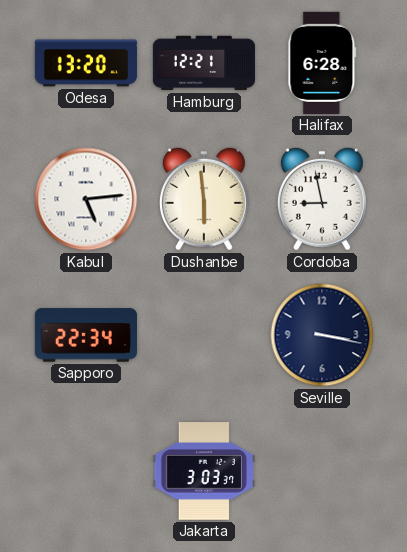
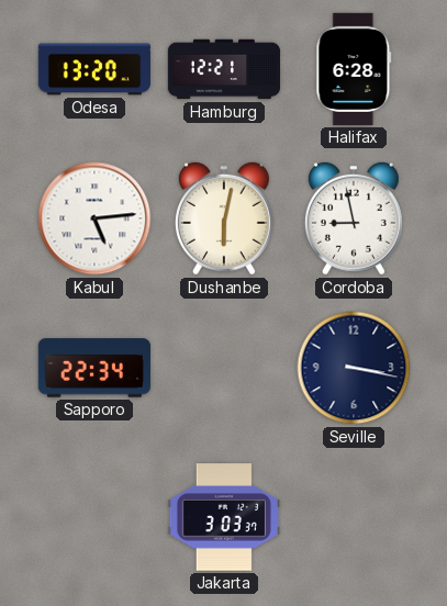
Dushanbe: 5:59 -> 6:02 (224, 218)
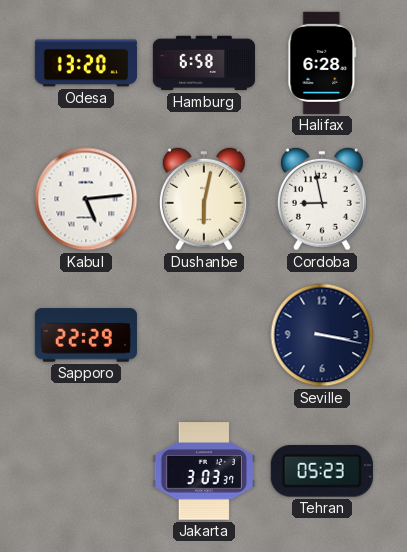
Hamburg: 12:21 -> 6:58 (203, 63)
Sapporo: 22:34 -> 22:29 (86, 335)
Tehran: none -> 05:23 (322, 472)
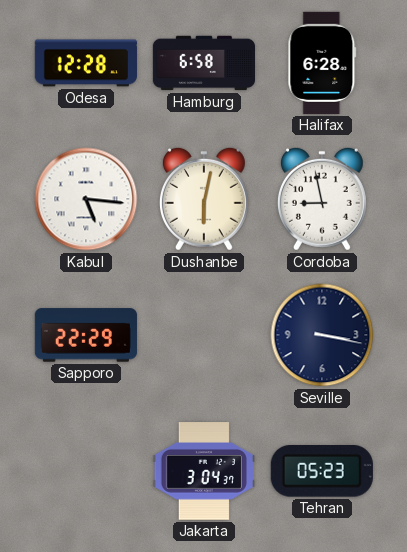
Odesa: 13:20 -> 12:28 (86, 63)
Kabul: 5:14 -> 5:16 (86, 199)
Jakarta: 3:03 -> 3:04 (204, 471)
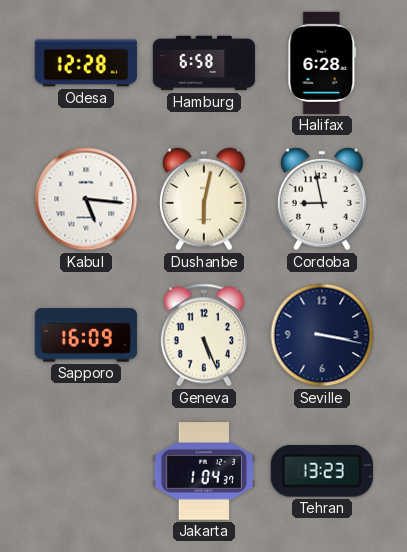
Sapporo: 22:29 -> 16:09 (86, 335)
Geneva: none -> 5:26 (204, 335)
Jakarta: 3:04 -> 1:04 (204, 471)
Tehran: 05:23 -> 13:23 (322, 472)
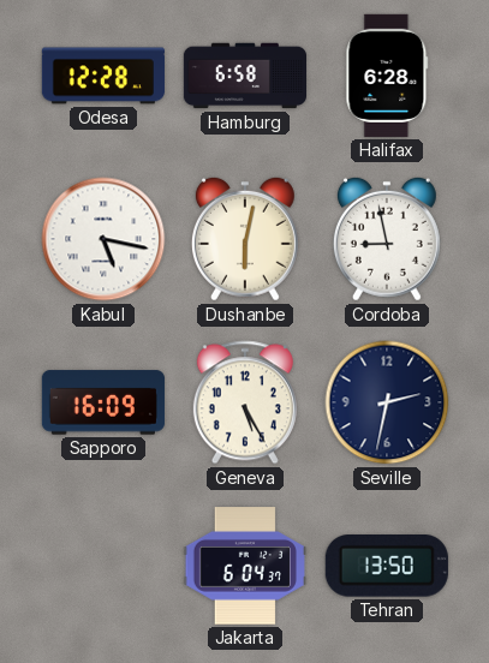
Kabul: 5:16 -> 5:17 (103, 239)
Geneva: 5:26 -> 5:25 (245, 402)
Seville: 3:17 -> 2:32 (387, 402)
Jakarta: 1:04 -> 6:04 (245, 566)
Tehran: 13:23 -> 13:50 (387, 567)
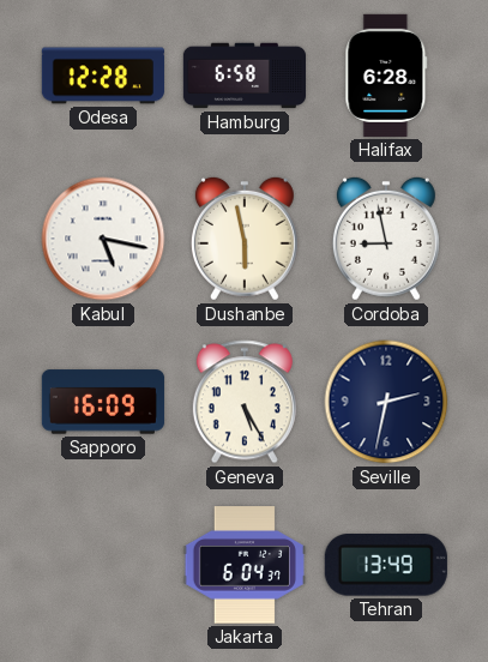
Dushanbe: 6:02 -> 5:58 (245, 239)
Tehran: 13:50 -> 13:49 (386, 566)
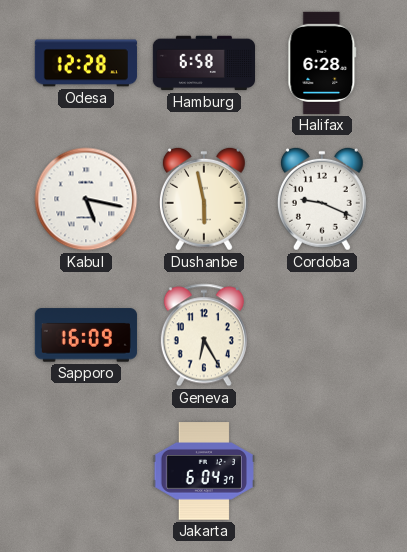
Cordoba: 8:58 -> 9:19 (322, 199)
Geneva: 5:25 -> 6:25 (204, 335)
Seville: 2:32 -> none (386, 402)
Tehran: 13:49 -> none (386, 566)
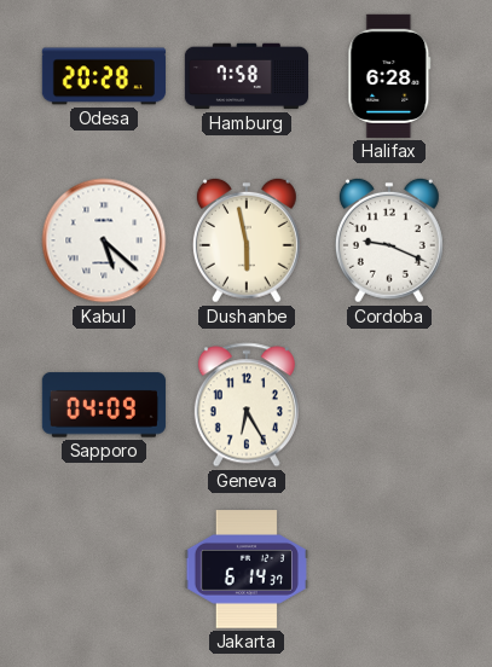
Odesa: 12:28 -> 20:28 (104, 76)
Hamburg: 6:58 -> 7:58 (245, 76)
Kabul: 5:17 -> 5:22 (104, 240)
Sapporo: 16:09 -> 04:09 (104, 405)
Jakarta: 6:04 -> 6:14 (247, 569)
